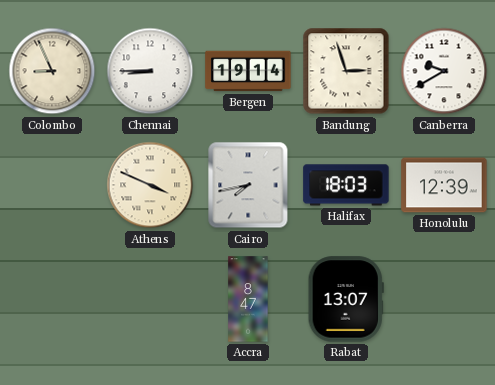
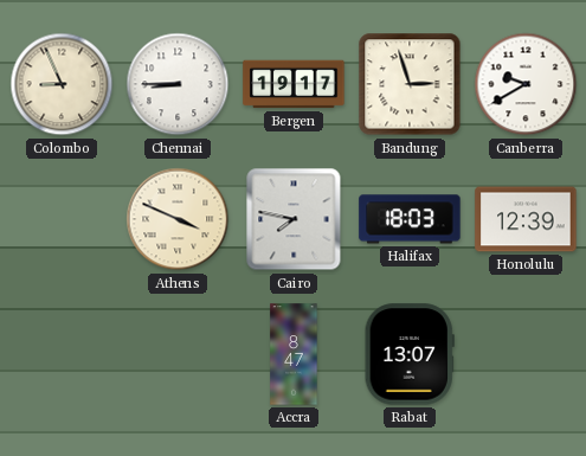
Bergen: 19:14 -> 19:17 (294, 84)
Cairo: 7:43 -> 7:47 (294, 219)
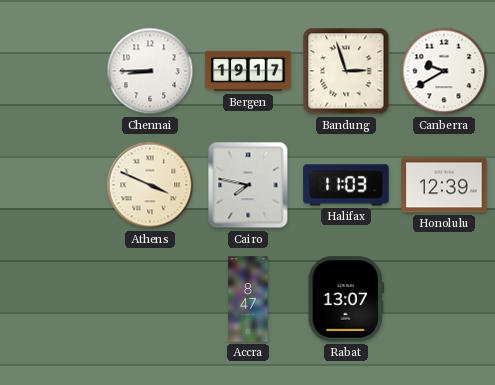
Colombo: 8:56 -> none (62, 84)
Halifax: 18:03 -> 11:03 (346, 185)
